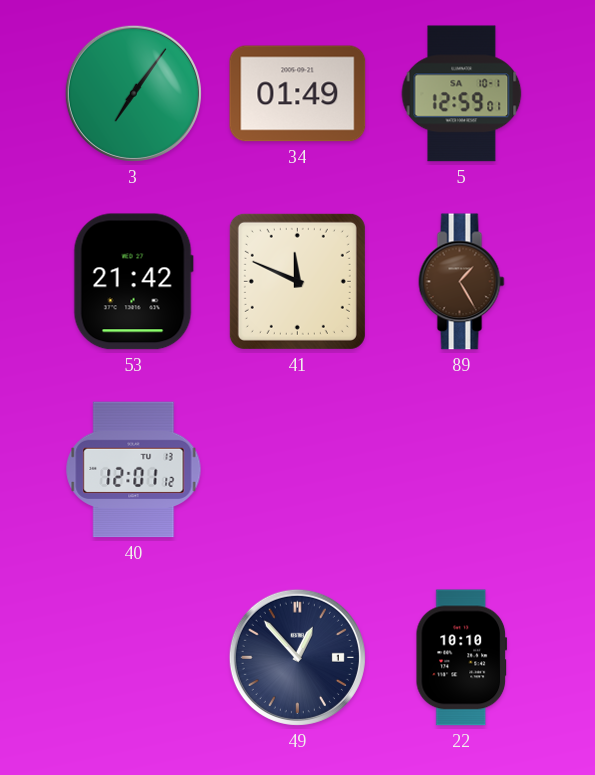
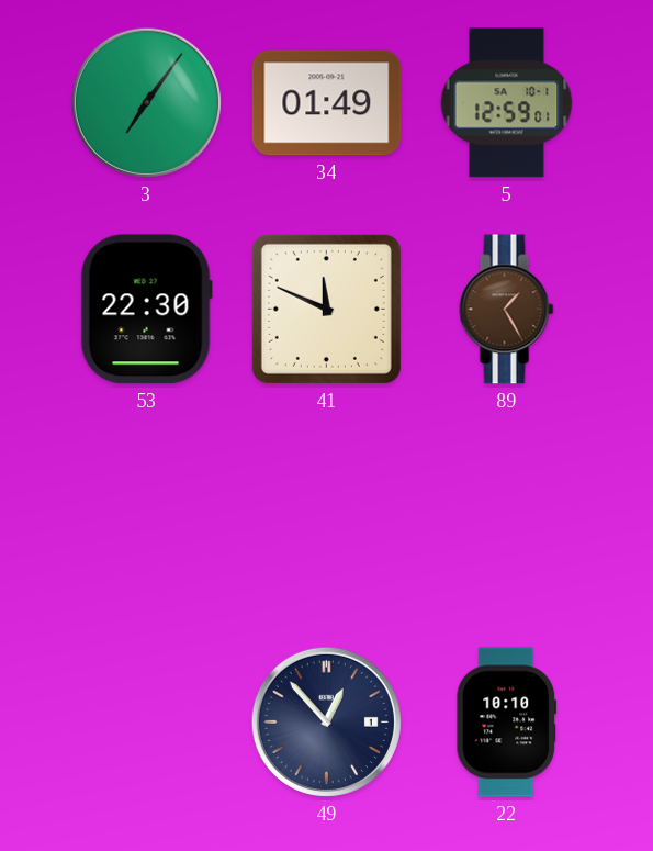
53: 21:42 -> 22:30 (146, 310)
40: 12:01 -> none (134, 470)
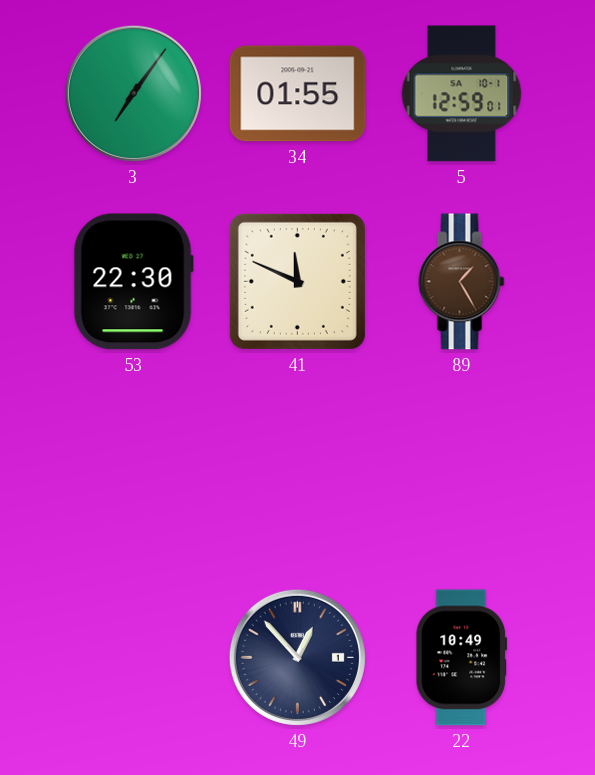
34: 01:49 -> 01:55 (298, 94)
22: 10:10 -> 10:49 (461, 658)
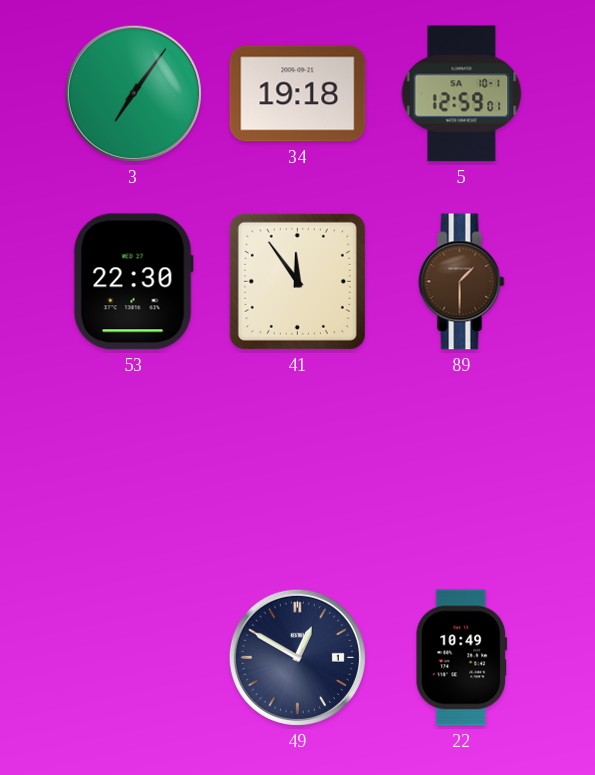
34: 01:55 -> 19:18 (298, 94)
41: 11:49 -> 11:54 (297, 281)
89: 1:25 -> 1:30 (462, 282)
49: 12:53 -> 12:50 (297, 657)
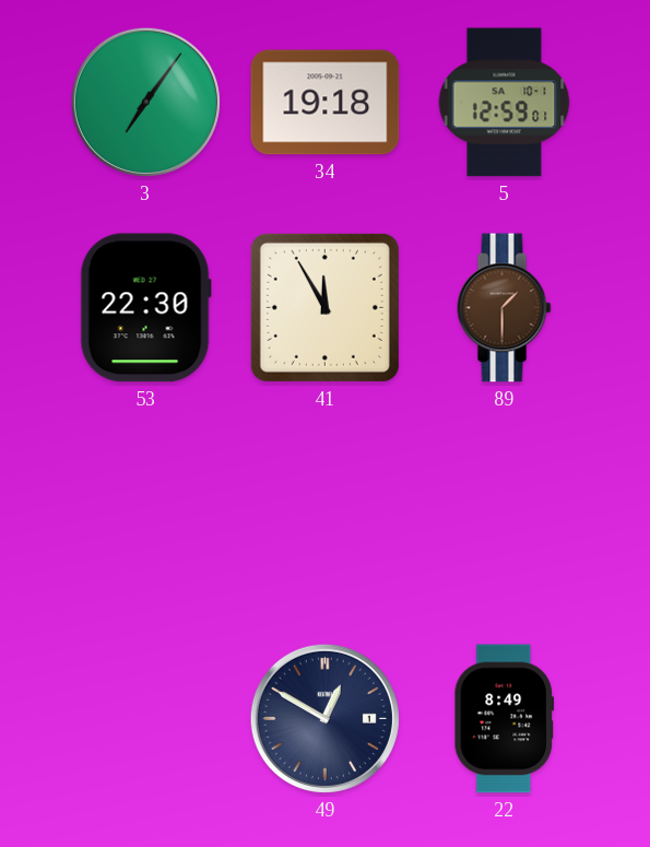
41: 11:54 -> 11:55 (324, 307)
22: 10:49 -> 8:49 (504, 719)
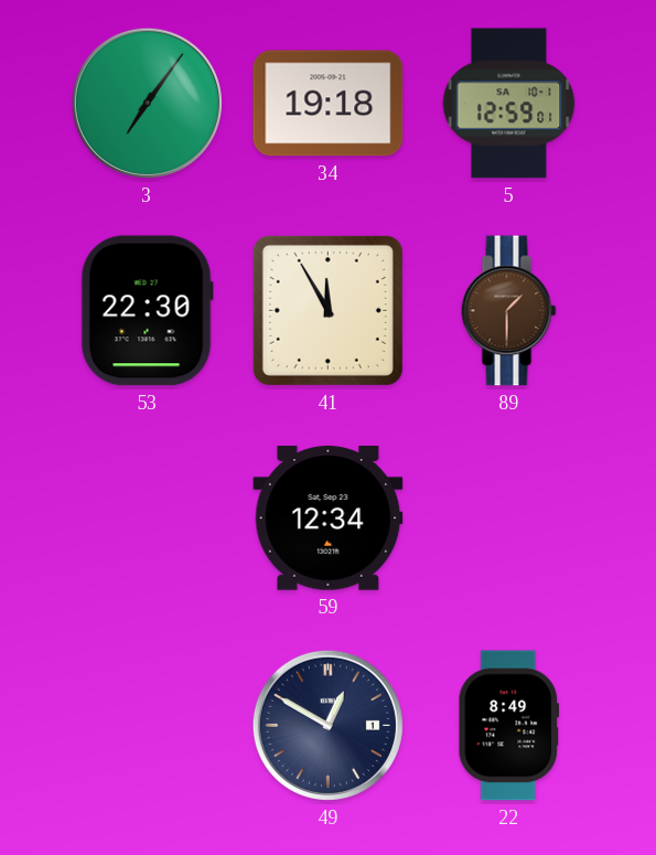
59: none -> 12:34 (329, 519)
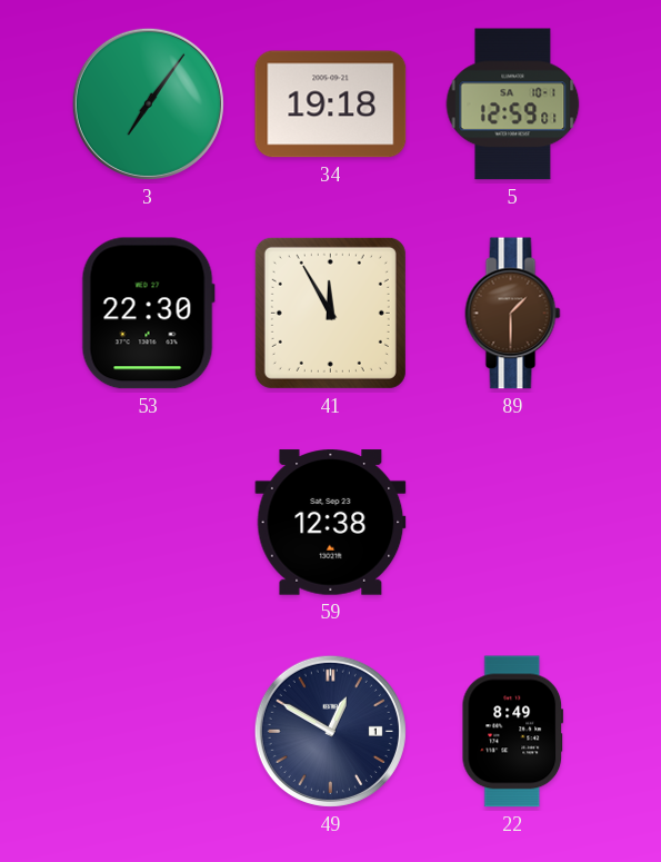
59: 12:34 -> 12:38 (331, 523)
